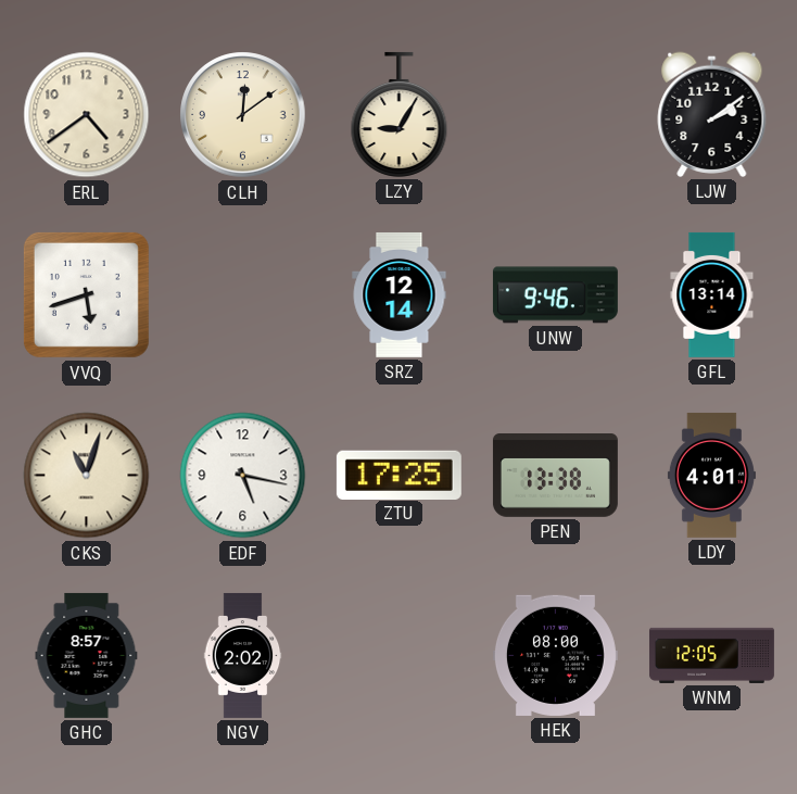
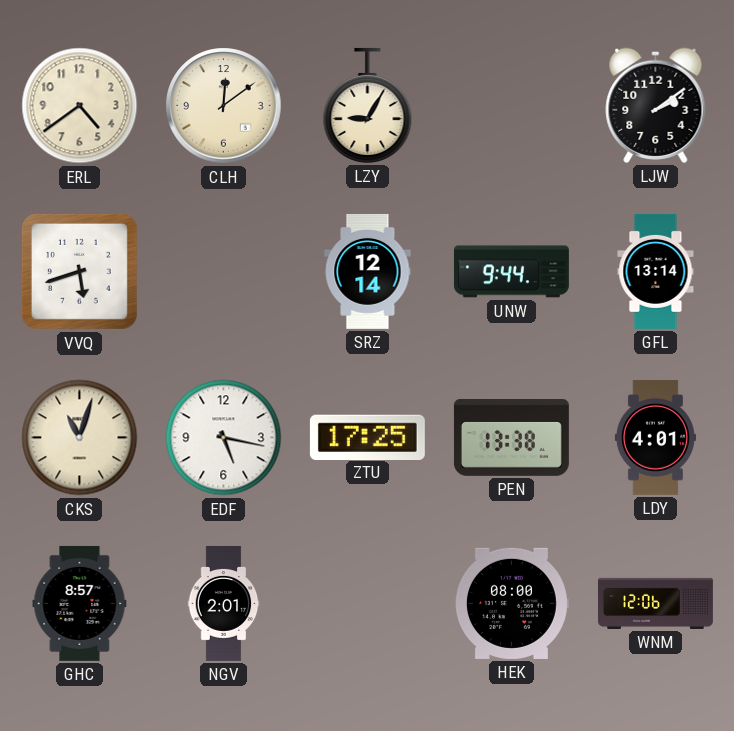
UNW: 9:46 -> 9:44 (511, 272)
NGV: 2:02 -> 2:01 (224, 603)
WNM: 12:05 -> 12:06 (655, 603)
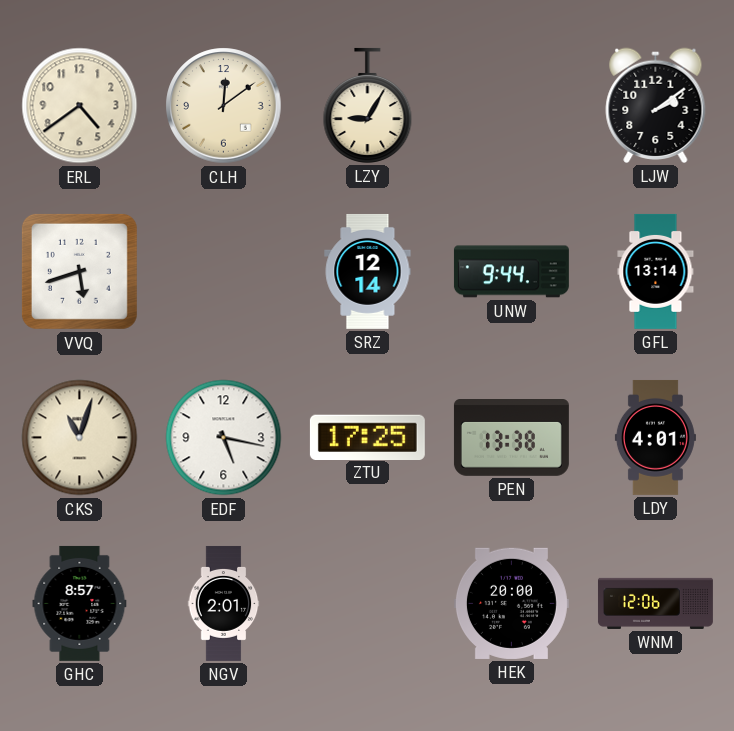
HEK: 08:00 -> 20:00 (511, 603)
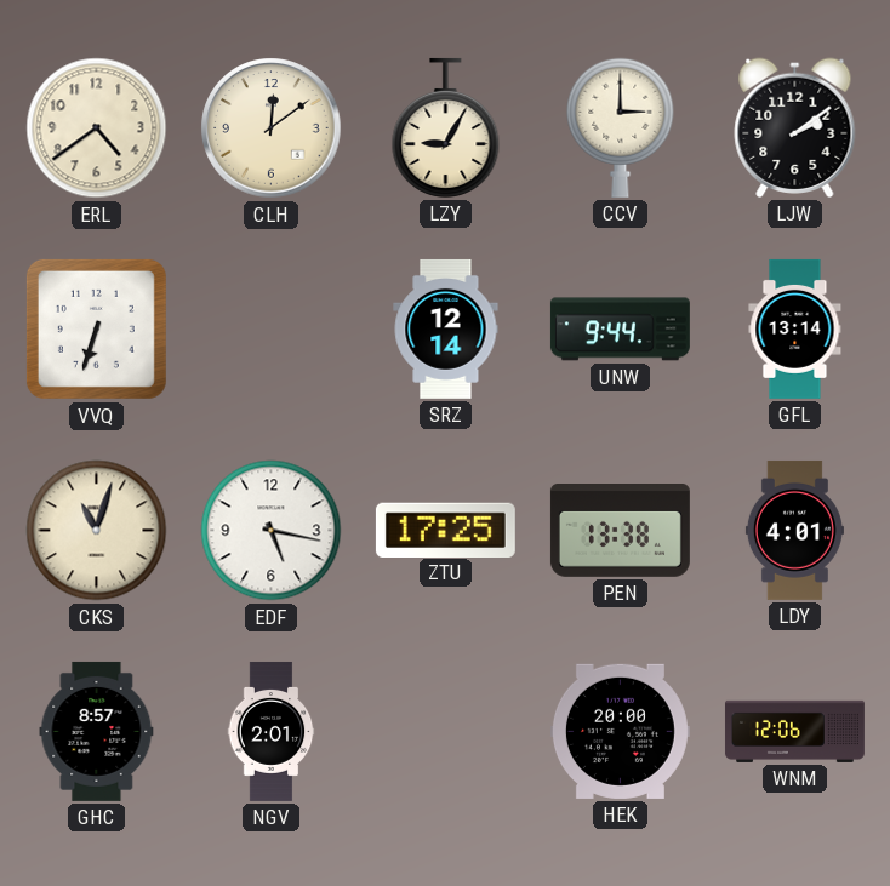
CCV: none -> 3:00 (621, 127)
VVQ: 5:42 -> 6:33 (96, 328)
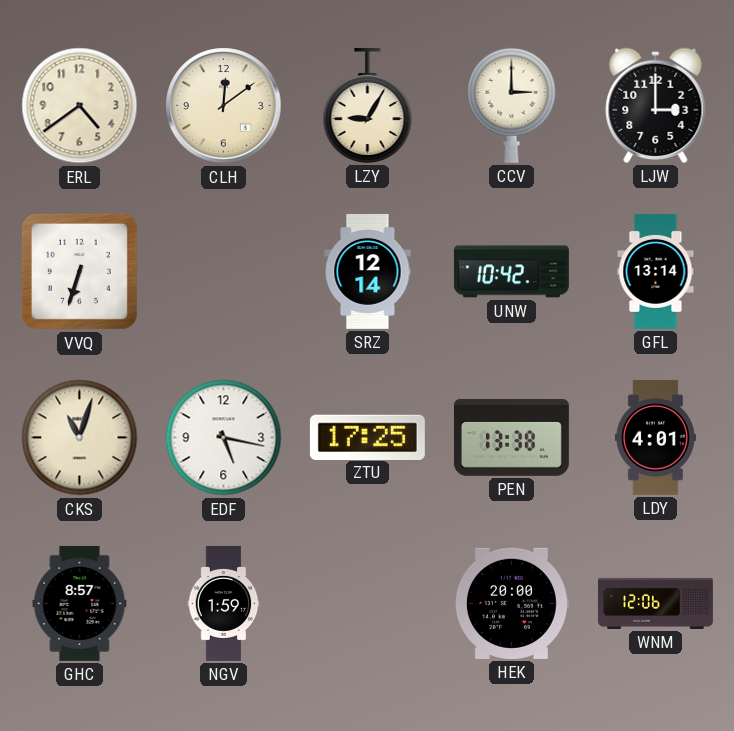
LJW: 2:09 -> 3:00 (656, 105)
UNW: 9:44 -> 10:42 (511, 272)
NGV: 2:01 -> 1:59 (224, 603)
